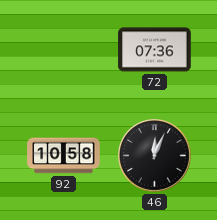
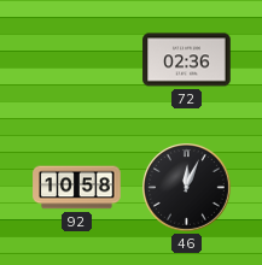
72: 07:36 -> 02:36 (187, 60)
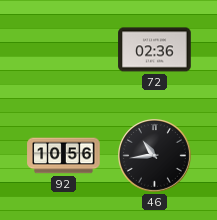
92: 10:58 -> 10:56 (64, 156)
46: 12:04 -> 10:44 (155, 156)
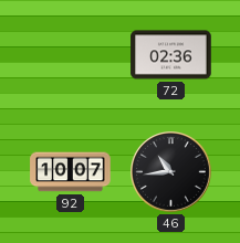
92: 10:56 -> 10:07 (71, 172)
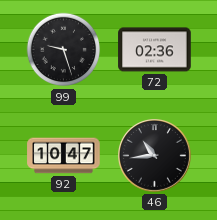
99: none -> 9:27 (64, 50)
92: 10:07 -> 10:47 (64, 156)
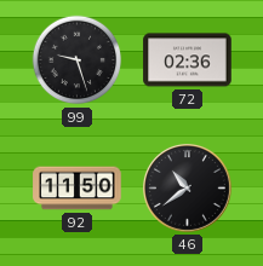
92: 10:47 -> 11:50 (78, 189)
46: 10:44 -> 10:39 (188, 189)
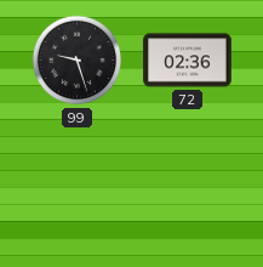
92: 11:50 -> none (78, 189)
46: 10:39 -> none (188, 189)
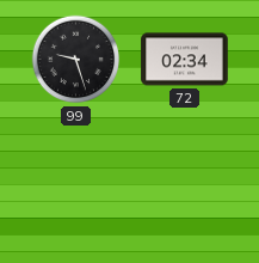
72: 02:36 -> 02:34 (185, 60)
